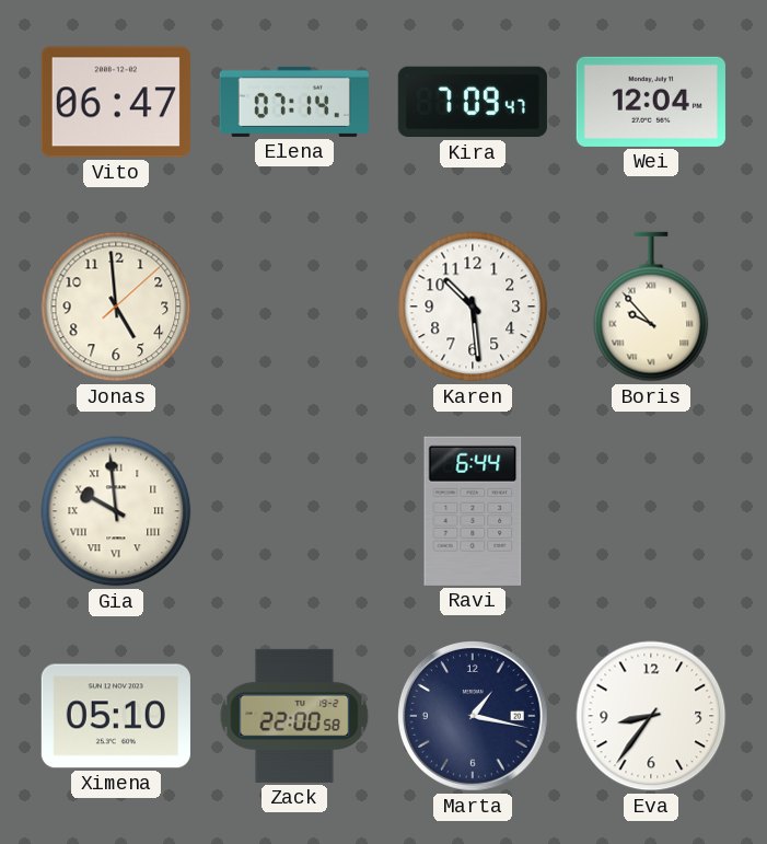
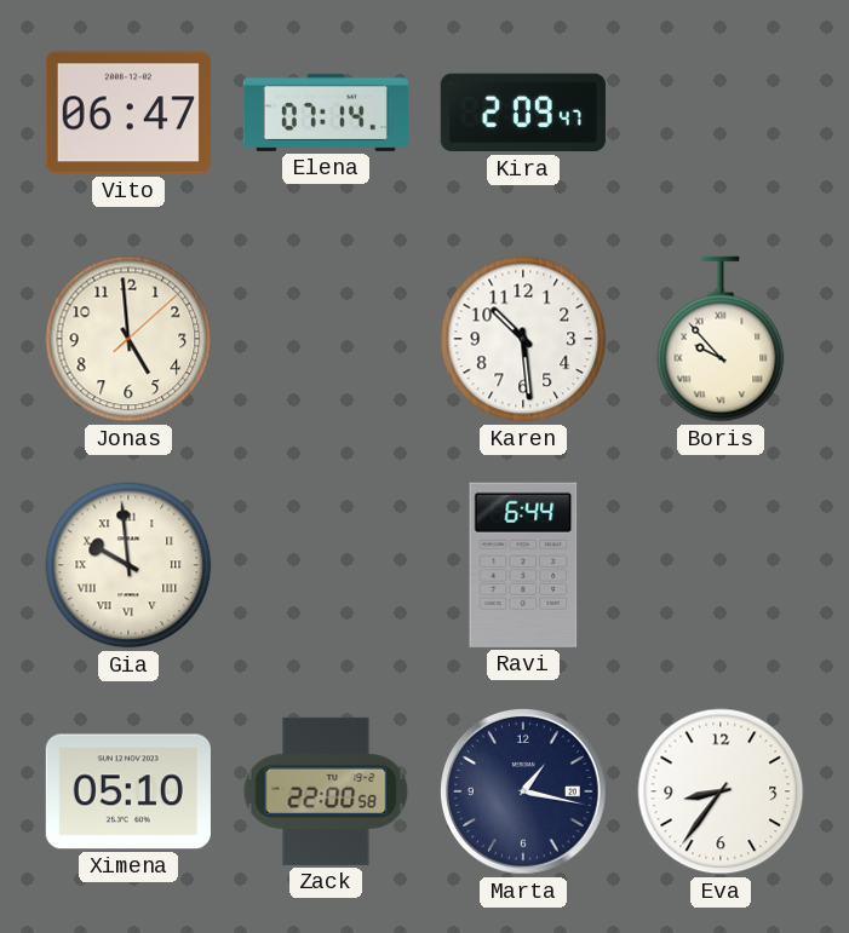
Kira: 7:09 -> 2:09 (523, 113)
Wei: 12:04 -> none (651, 102)
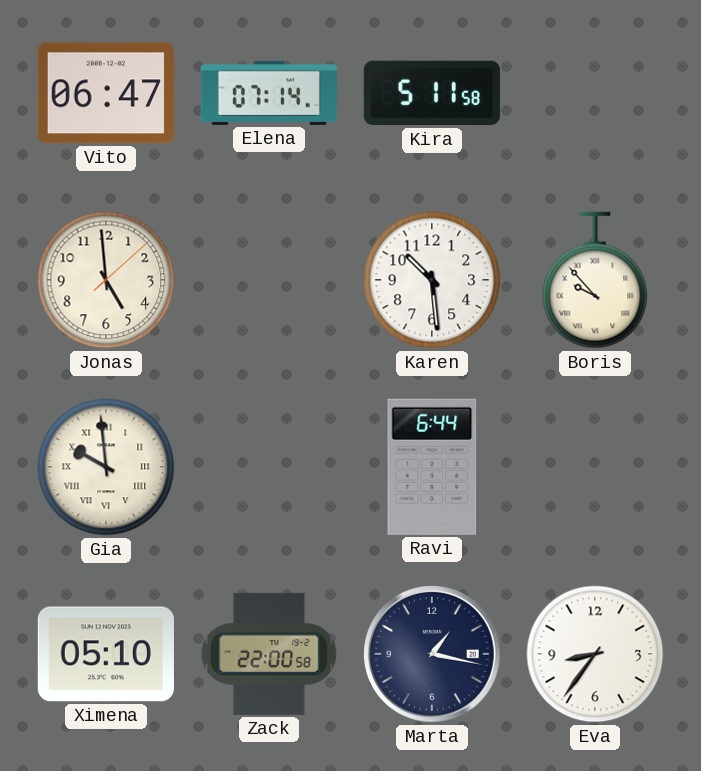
Kira: 2:09 -> 5:11 (432, 93)
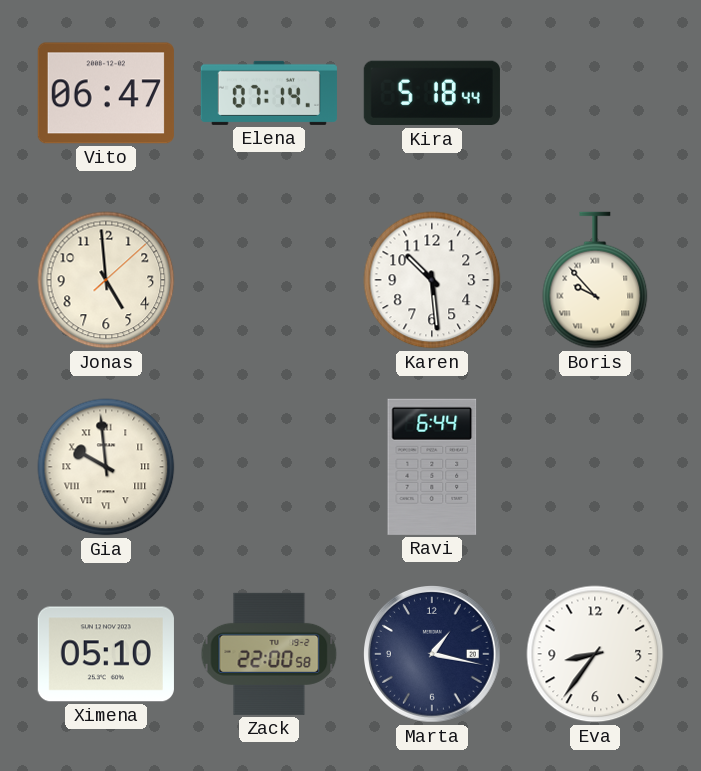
Kira: 5:11 -> 5:18 (432, 93)
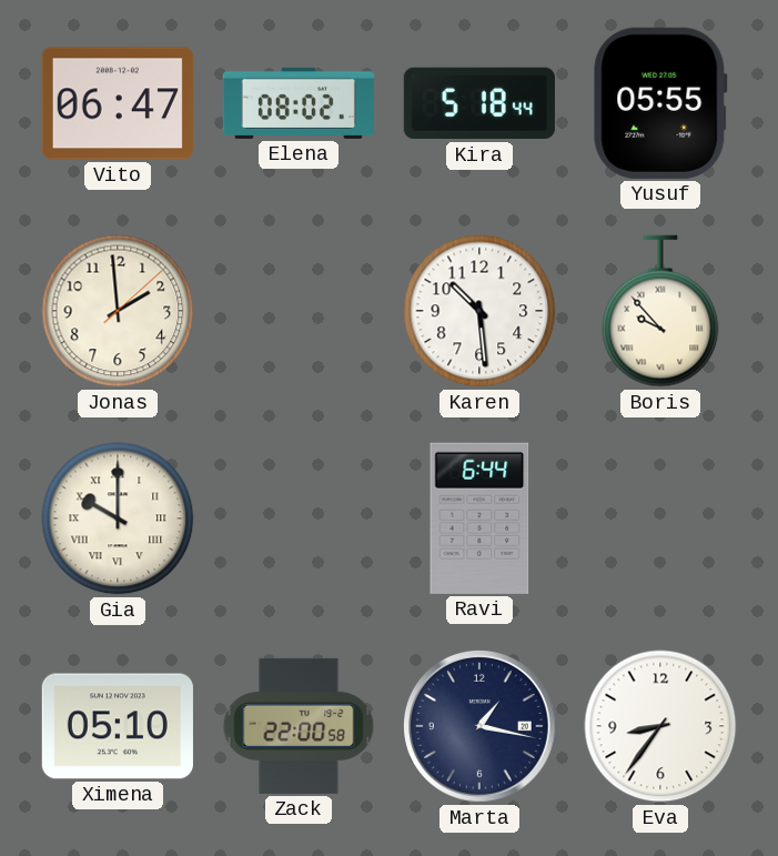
Elena: 07:14 -> 08:02 (299, 103)
Yusuf: none -> 05:55 (660, 103)
Jonas: 4:59 -> 1:59 (118, 311)
Gia: 9:59 -> 10:00 (118, 518)
